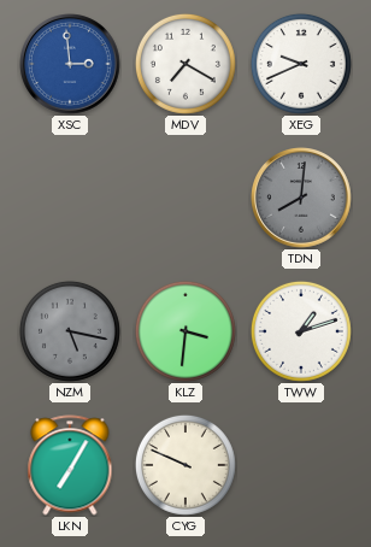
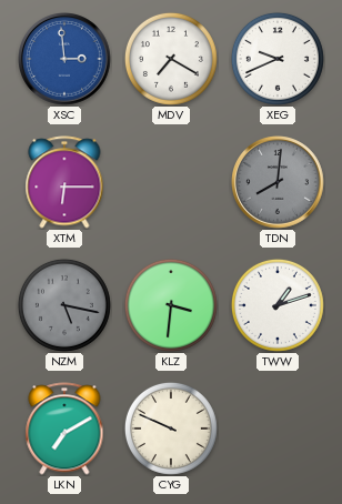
XTM: none -> 6:15 (64, 182)
LKN: 7:05 -> 7:10 (64, 429)
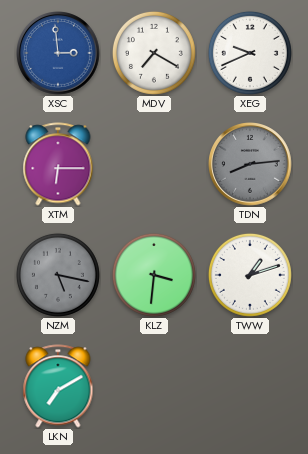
TDN: 8:01 -> 8:14 (251, 165)
CYG: 9:49 -> none (171, 429)
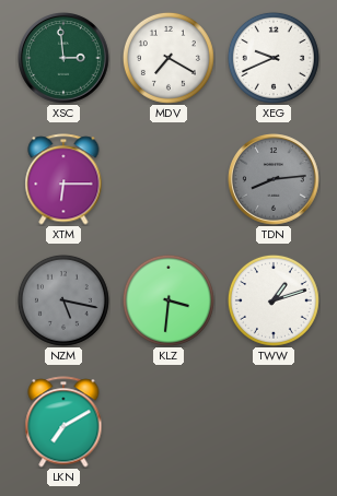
XSC dial: blue -> green (65, 59)
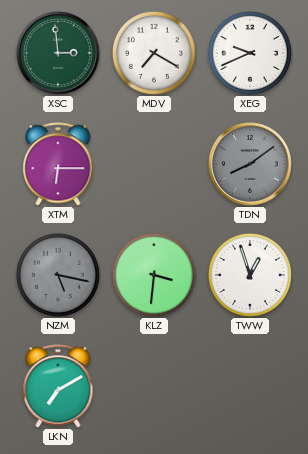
TDN: 8:14 -> 8:09 (251, 165)
TWW: 1:12 -> 12:57 (250, 275)
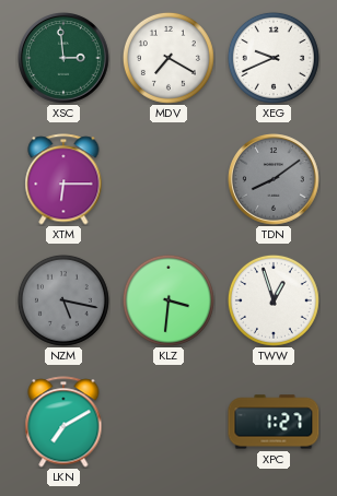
XPC: none -> 1:27 (274, 422)
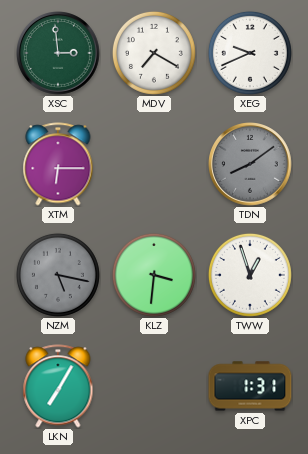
LKN: 7:10 -> 7:05 (58, 386)
XPC: 1:27 -> 1:31 (250, 386)
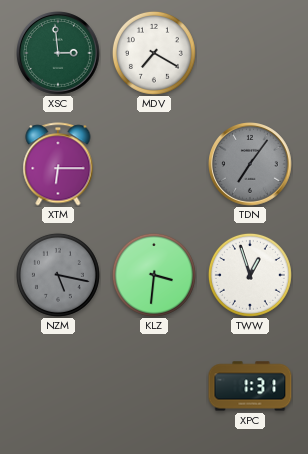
XEG: 9:41 -> none (250, 53)
TDN: 8:09 -> 7:06 (251, 165)
LKN: 7:05 -> none (58, 386)
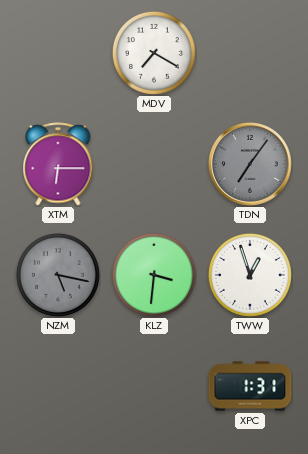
XSC: 2:59 -> none (59, 54)
